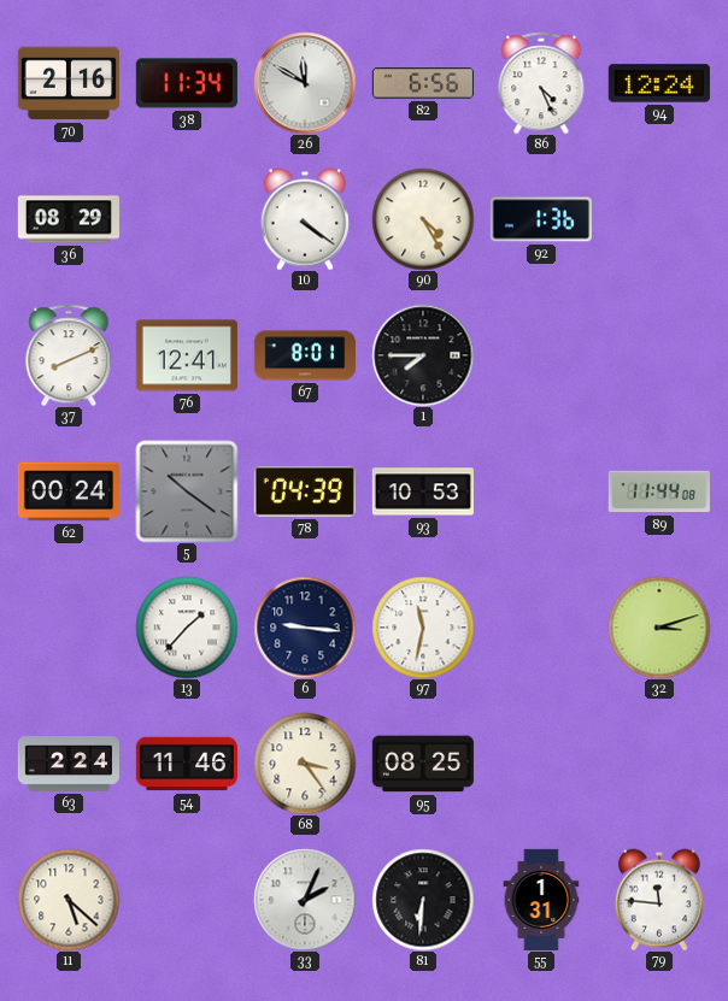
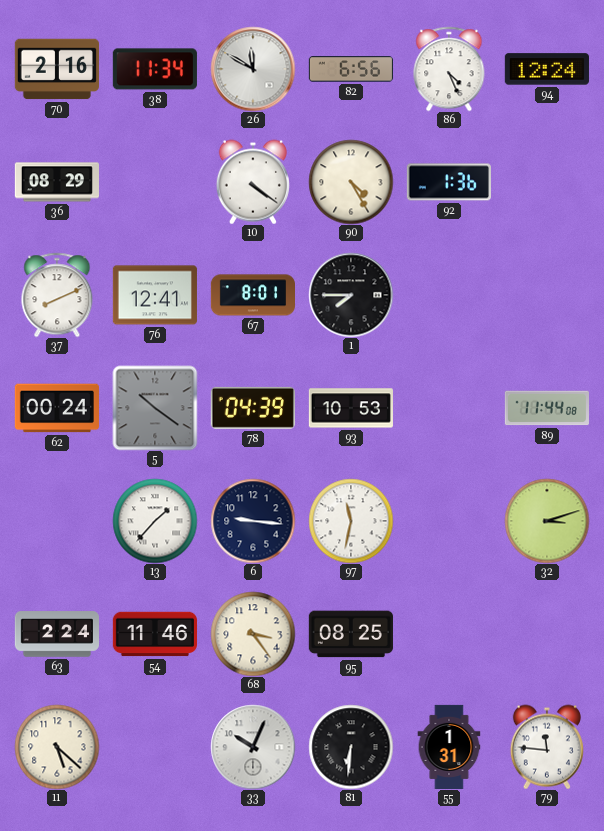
33: 2:04 -> 10:04 (253, 747)
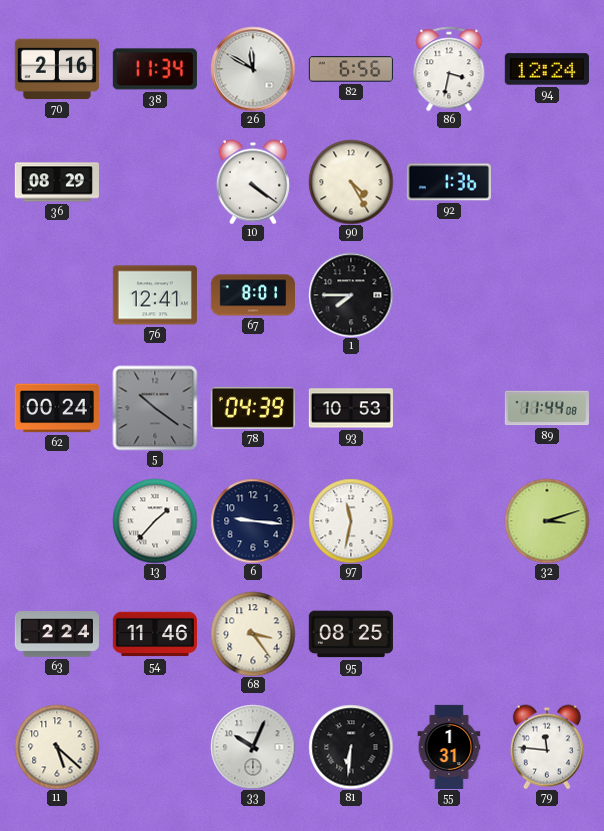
86: 4:26 -> 3:32 (449, 69)
37: 8:11 -> none (57, 295)
